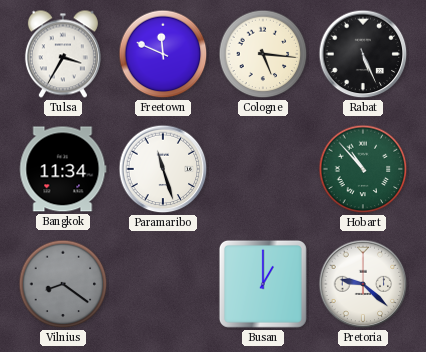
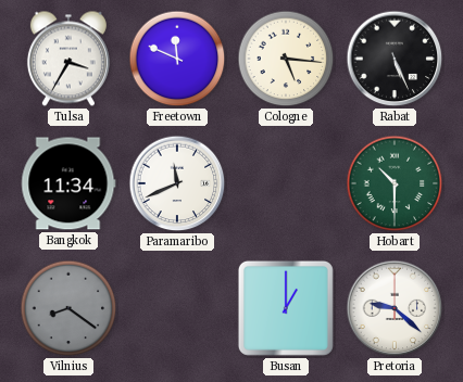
Paramaribo: 11:27 -> 11:41 (177, 183)
Hobart: 10:53 -> 10:30 (395, 183)
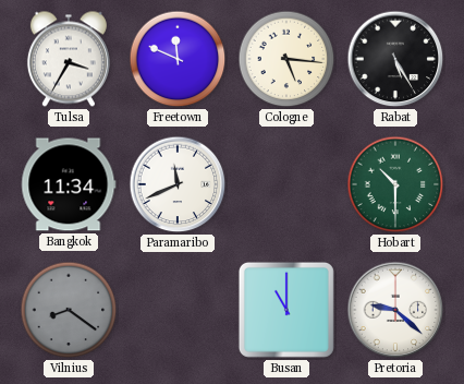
Rabat: 5:26 -> 5:25 (395, 59)
Busan: 1:00 -> 11:00 (286, 310)
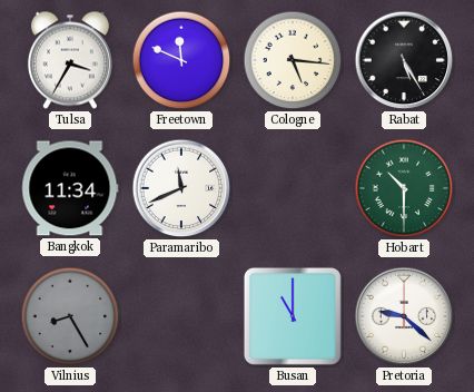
Vilnius: 8:21 -> 8:25 (70, 316)
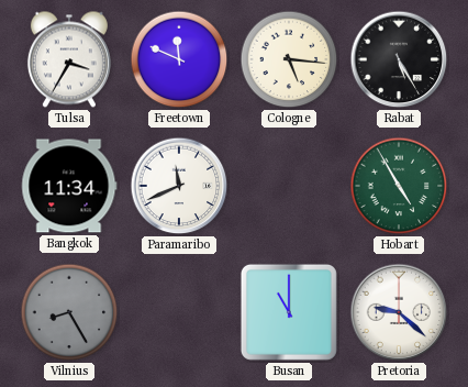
Hobart: 10:30 -> 4:55 (399, 186)
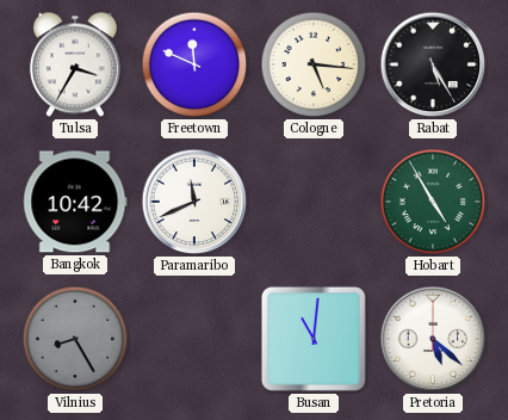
Bangkok: 11:34 -> 10:42 (75, 202)
Busan: 11:00 -> 11:01 (314, 339)
Pretoria: 9:22 -> 5:22 (433, 339)
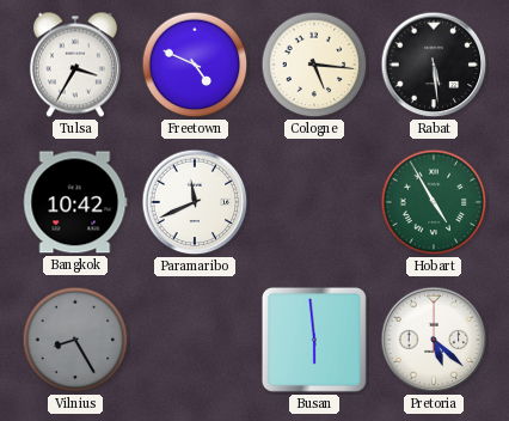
Freetown: 11:49 -> 4:49 (195, 65)
Rabat: 5:25 -> 5:29 (434, 65)
Busan: 11:01 -> 5:59 (314, 340)
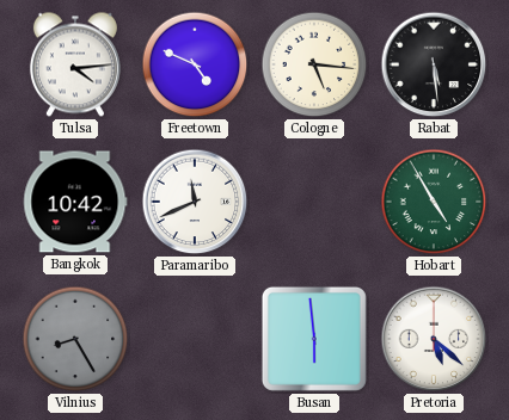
Tulsa: 3:35 -> 4:14 (75, 64)
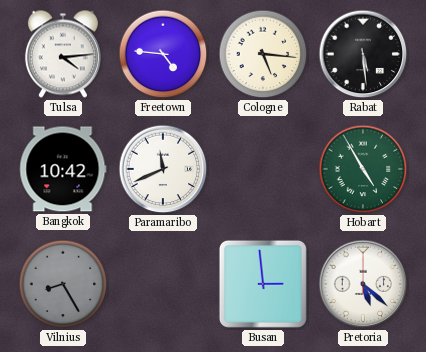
Freetown: 4:49 -> 4:46 (163, 54)
Busan: 5:59 -> 2:59 (263, 284)
